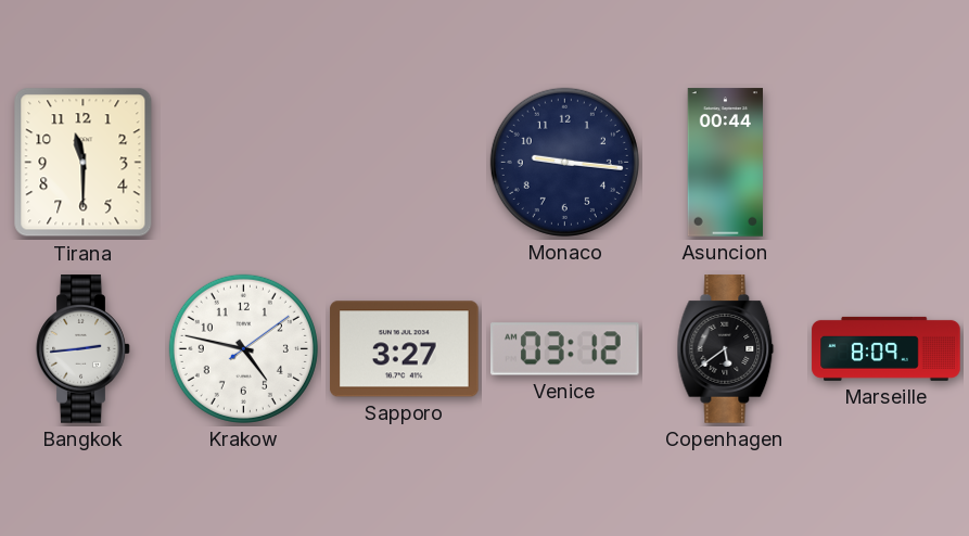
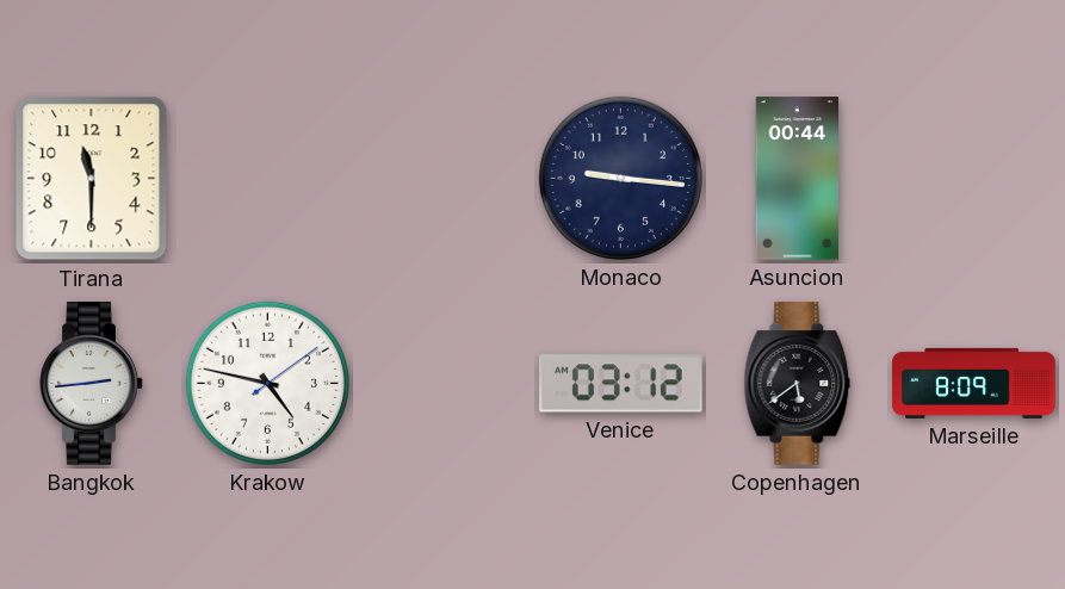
Sapporo: 3:27 -> none (405, 349)
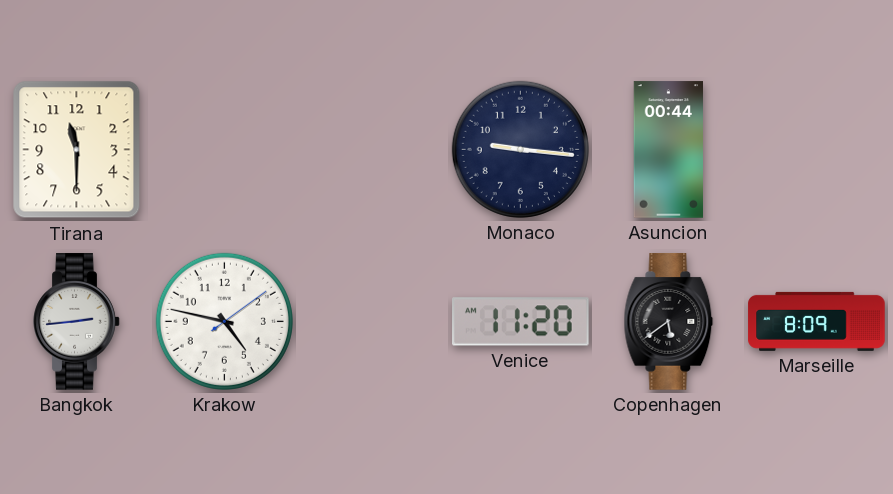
Venice: 03:12 -> 11:20 (521, 322)
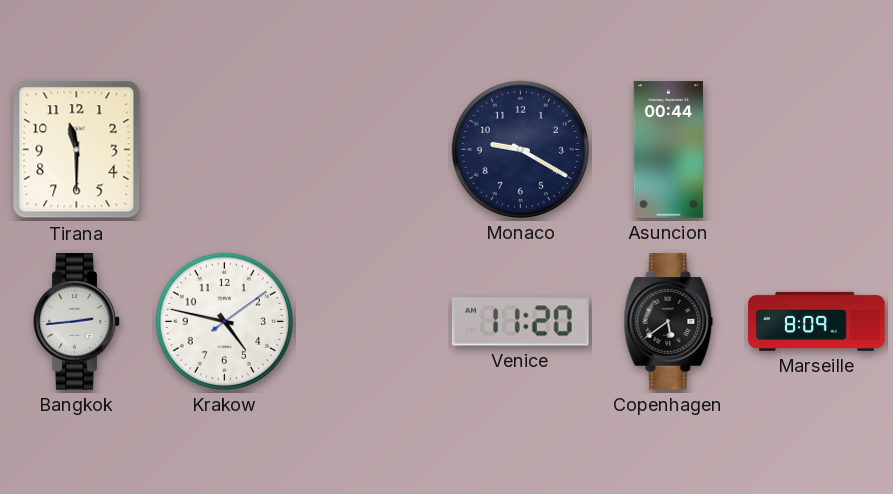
Monaco: 9:16 -> 9:20 (520, 149)
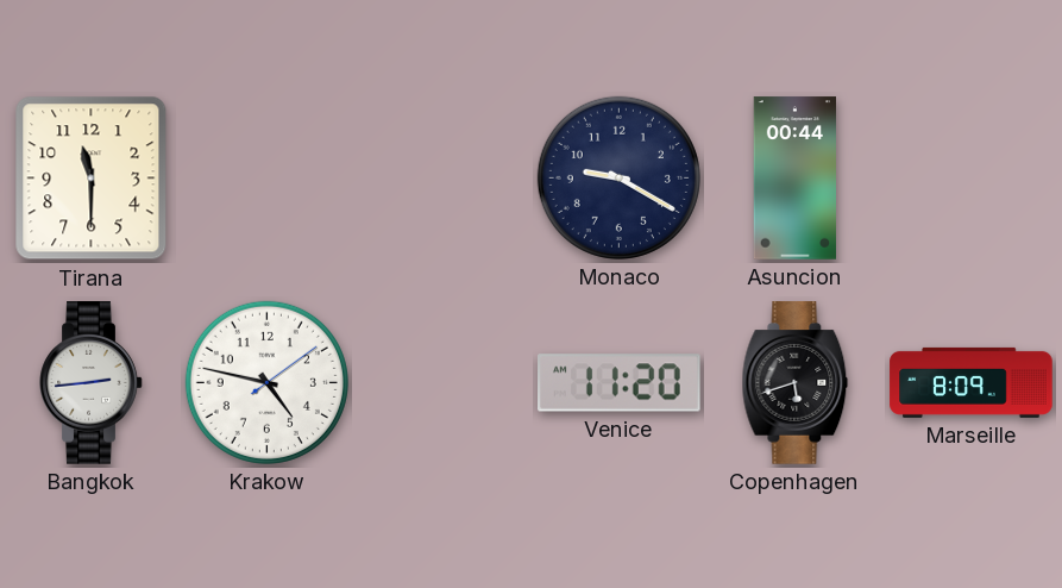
Copenhagen: 5:39 -> 5:42 (796, 383)
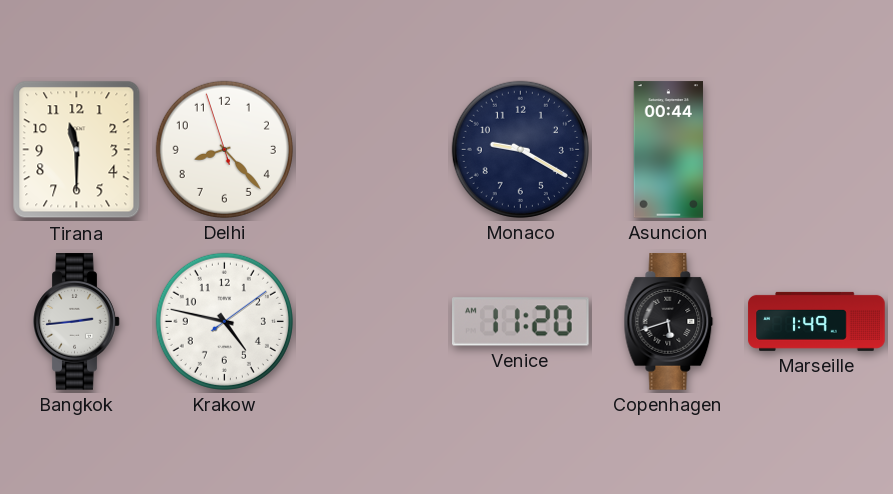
Delhi: none -> 8:22 (224, 149)
Marseille: 8:09 -> 1:49 (817, 321)
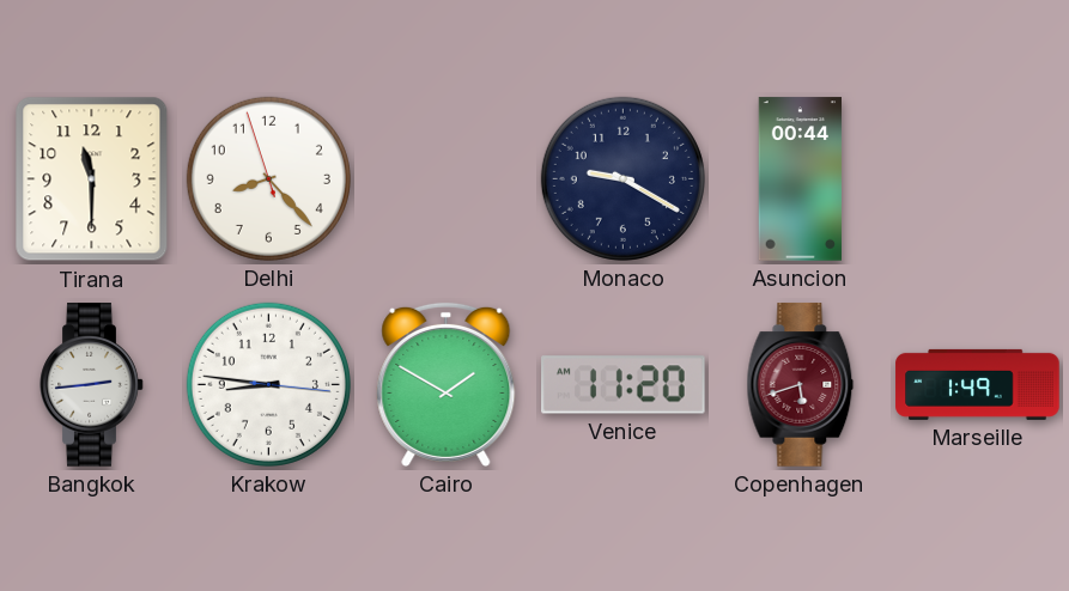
Krakow: 4:47 -> 8:46 (268, 384)
Cairo: none -> 1:50 (447, 384)
Copenhagen dial: black -> burgundy (801, 385)
